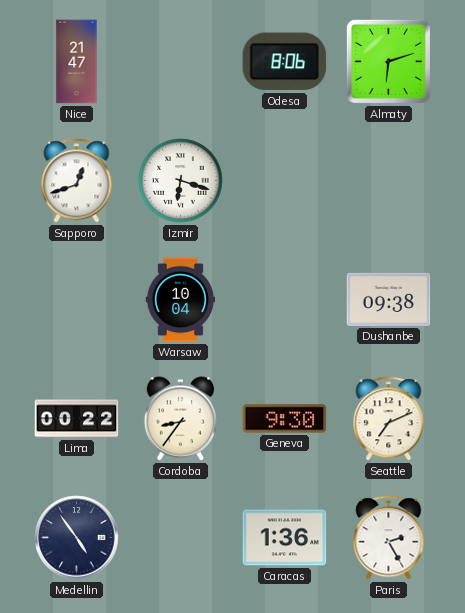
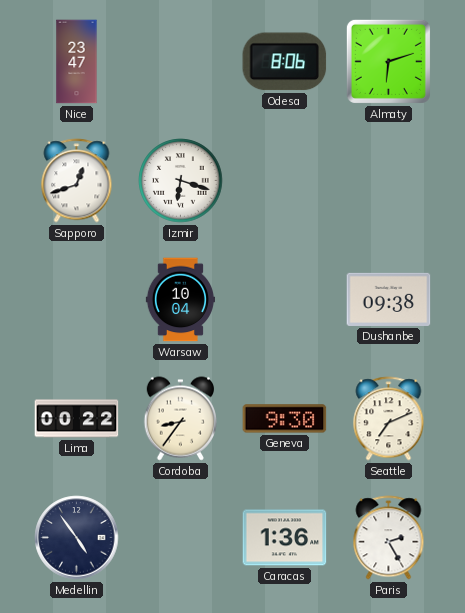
Nice: 21:47 -> 23:47 (77, 62)
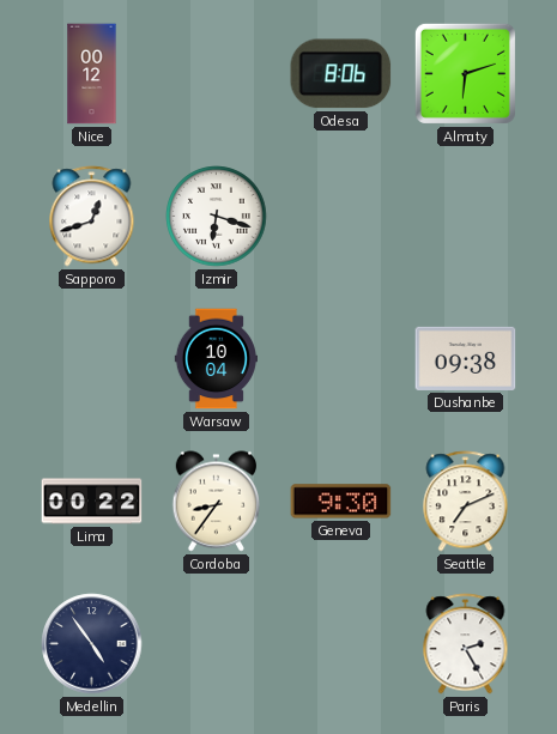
Nice: 23:47 -> 00:12 (92, 74)
Caracas: 1:36 -> none (285, 538)
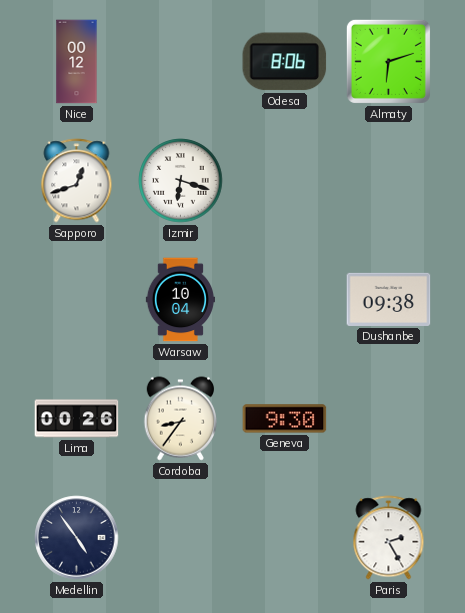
Lima: 00:22 -> 00:26 (77, 419)
Seattle: 7:11 -> none (466, 502)
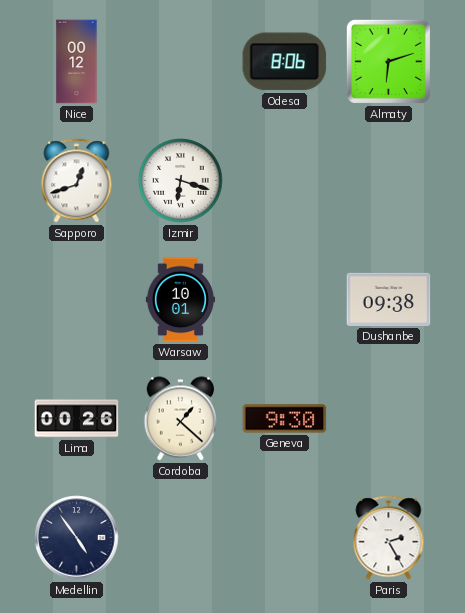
Warsaw: 10:04 -> 10:01 (180, 300)
Cordoba: 8:36 -> 1:22 (180, 419)
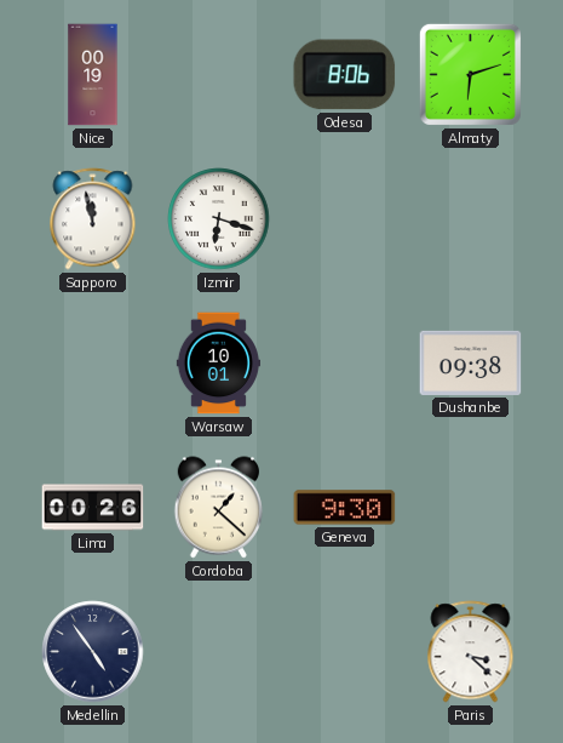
Nice: 00:12 -> 00:19 (93, 75)
Sapporo: 12:42 -> 11:58 (93, 219)
Paris: 2:25 -> 3:22 (471, 652)
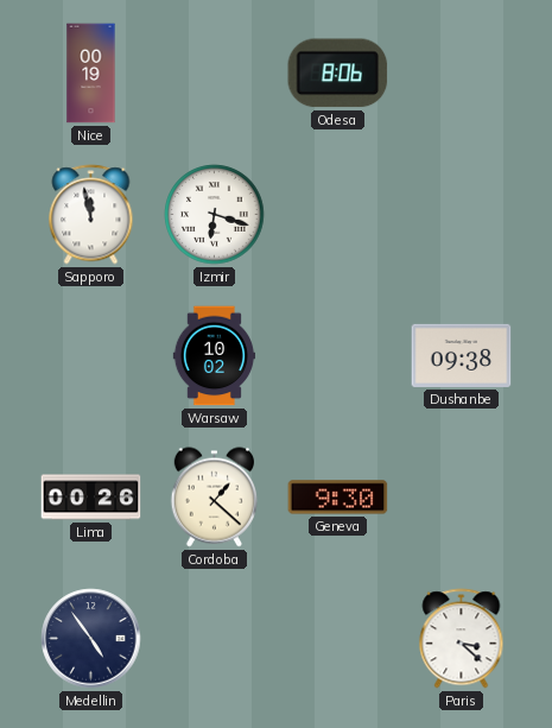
Almaty: 6:12 -> none (470, 74)
Warsaw: 10:01 -> 10:02 (214, 356)
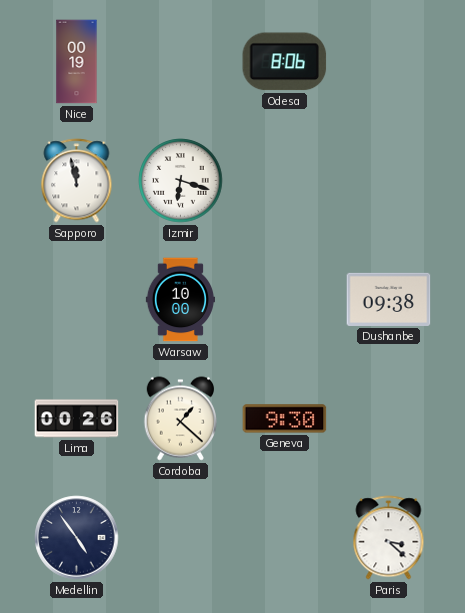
Warsaw: 10:02 -> 10:00 (180, 300)
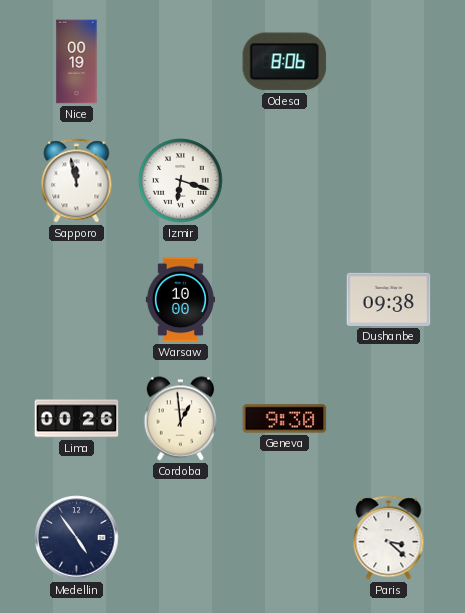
Cordoba: 1:22 -> 12:59 (180, 419)
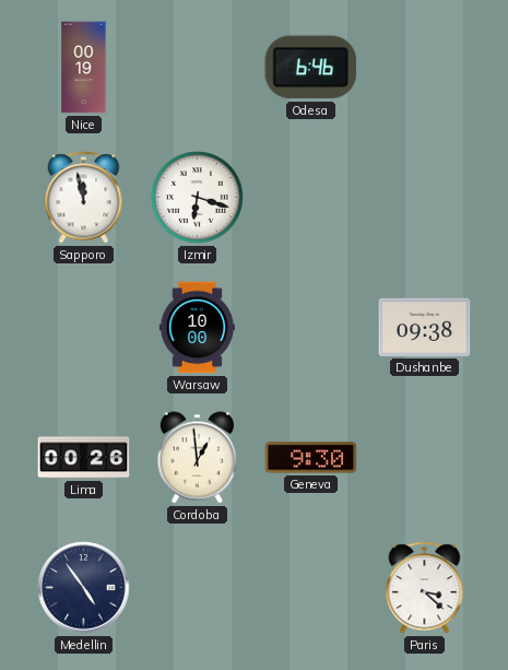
Odesa: 8:06 -> 6:46 (311, 68)
